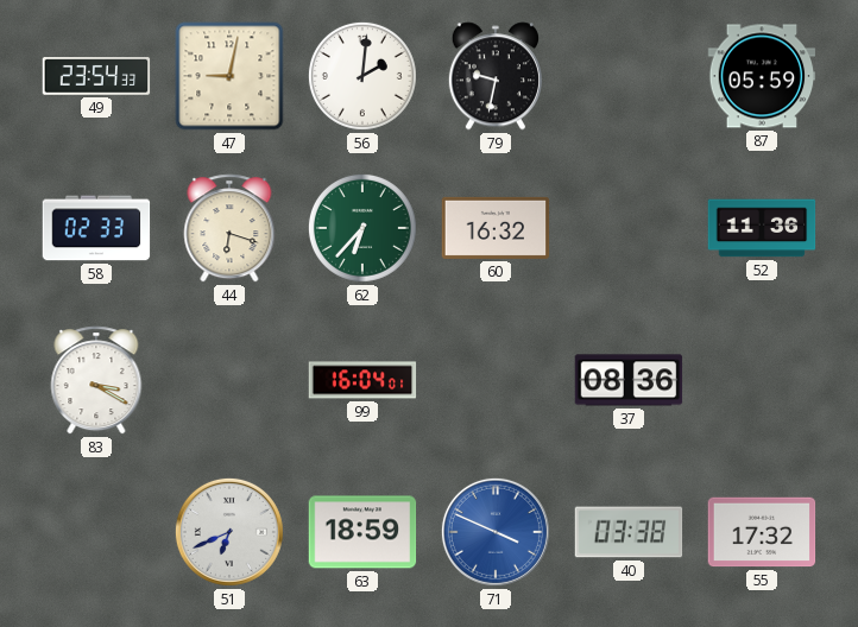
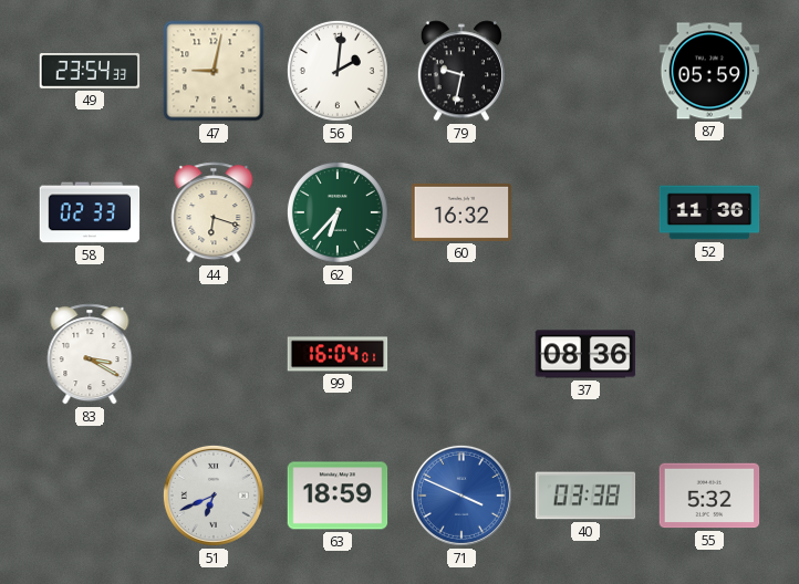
55: 17:32 -> 5:32 (709, 496)
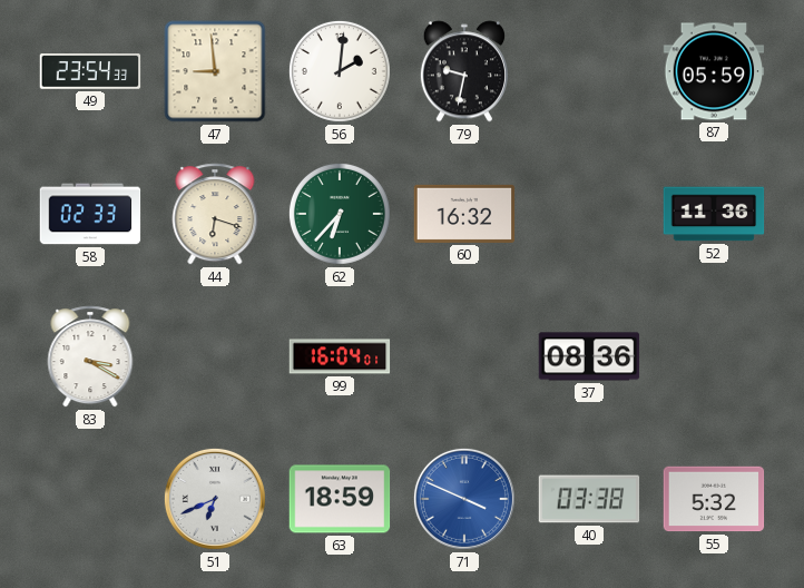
47: 9:02 -> 8:59 (215, 71)
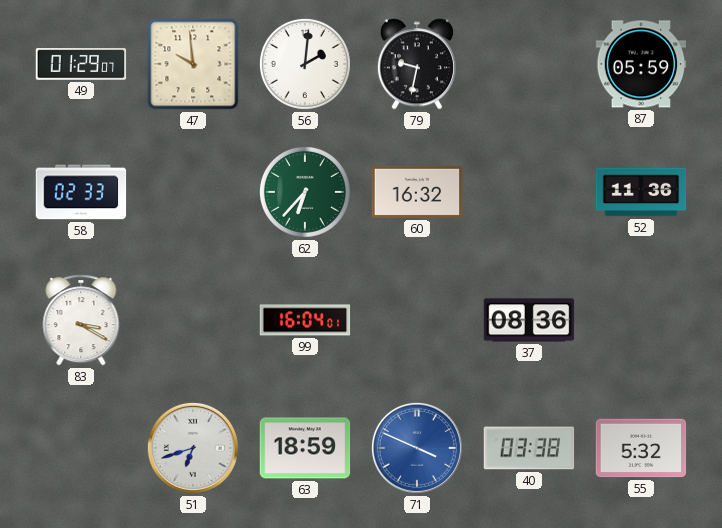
49: 23:54 -> 01:29 (81, 64)
47: 8:59 -> 9:59 (193, 64)
44: 6:18 -> none (215, 214)
51: 6:41 -> 6:42 (193, 448)
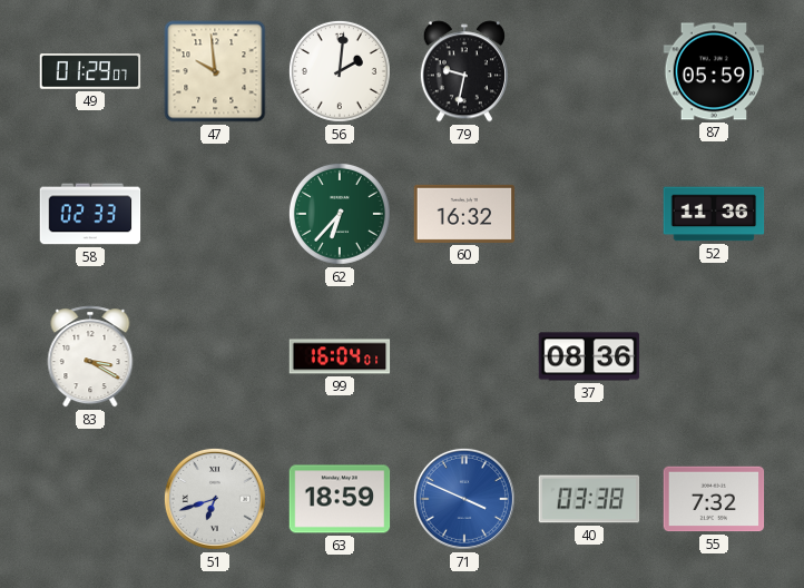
55: 5:32 -> 7:32 (714, 499)
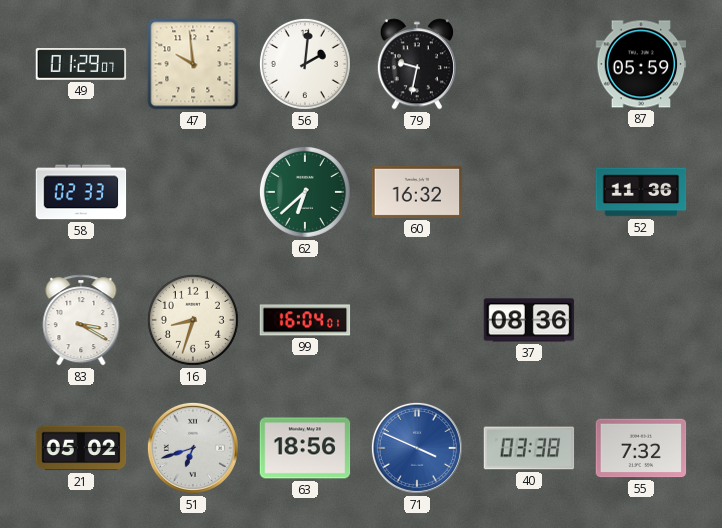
62: 6:37 -> 6:38 (305, 192)
16: none -> 8:33 (193, 320)
21: none -> 05:02 (81, 448)
63: 18:59 -> 18:56 (305, 448)
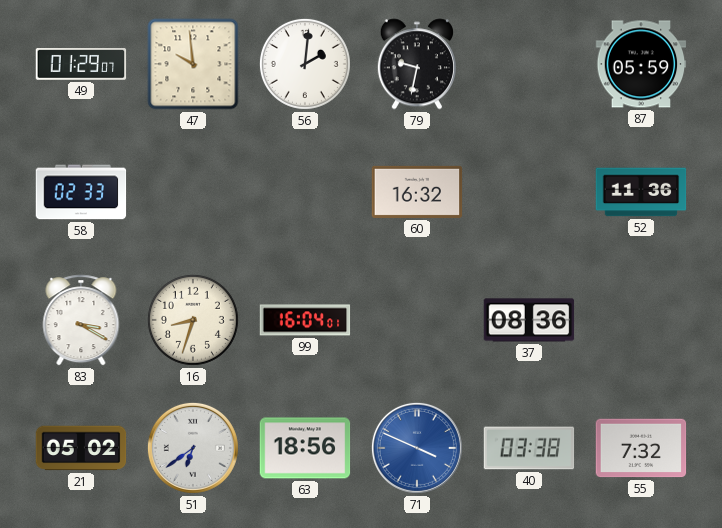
62: 6:38 -> none (305, 192)
51: 6:42 -> 6:39 (193, 448)
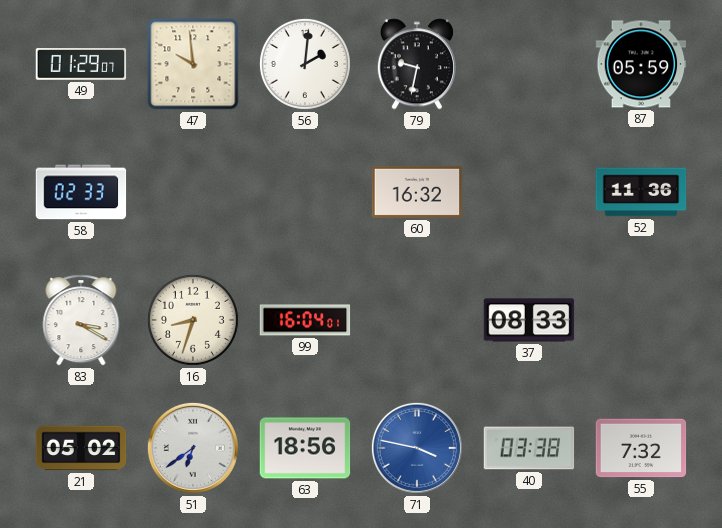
37: 08:36 -> 08:33 (529, 320)
71: 3:49 -> 3:47 (417, 448)
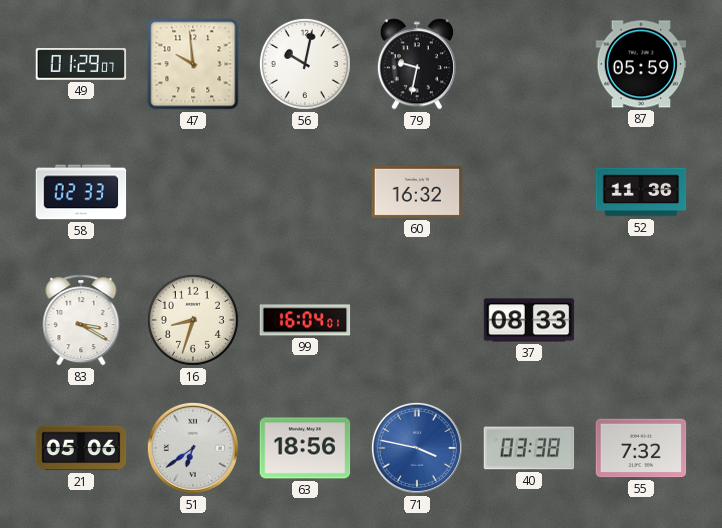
56: 2:01 -> 10:02 (305, 64)
21: 05:02 -> 05:06 (81, 448)
